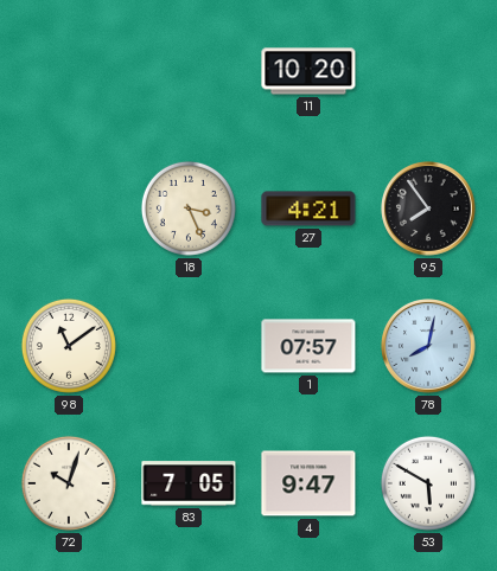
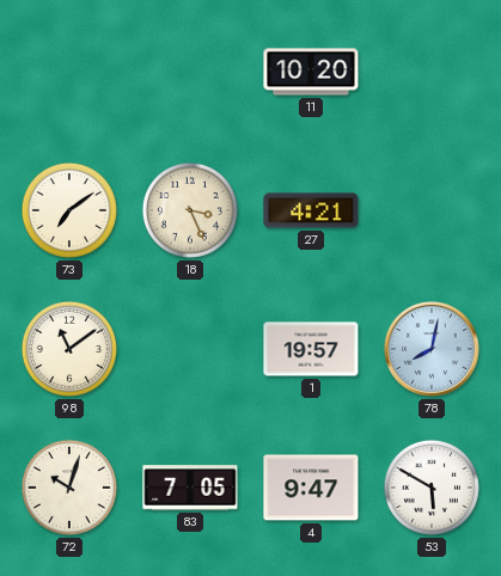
73: none -> 7:09 (69, 210)
95: 7:54 -> none (428, 208)
1: 07:57 -> 19:57 (311, 349)
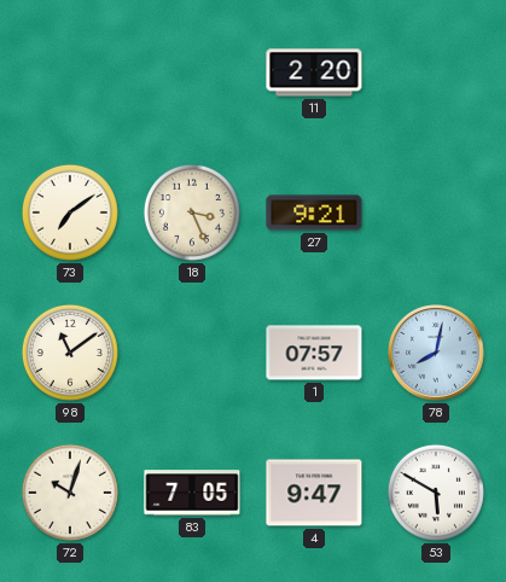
11: 10:20 -> 2:20 (314, 72)
27: 4:21 -> 9:21 (314, 213)
1: 19:57 -> 07:57 (314, 353)
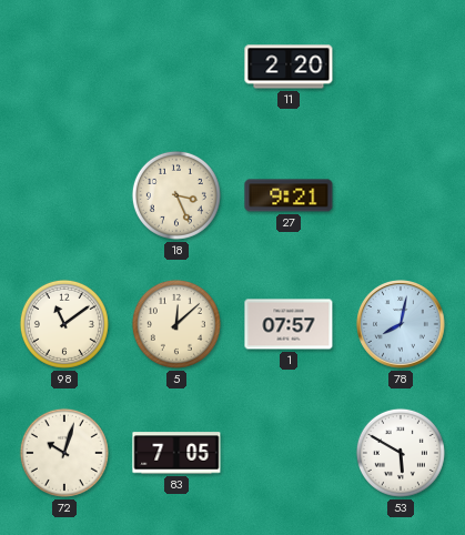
73: 7:09 -> none (70, 213)
5: none -> 12:08 (176, 324)
4: 9:47 -> none (314, 493)
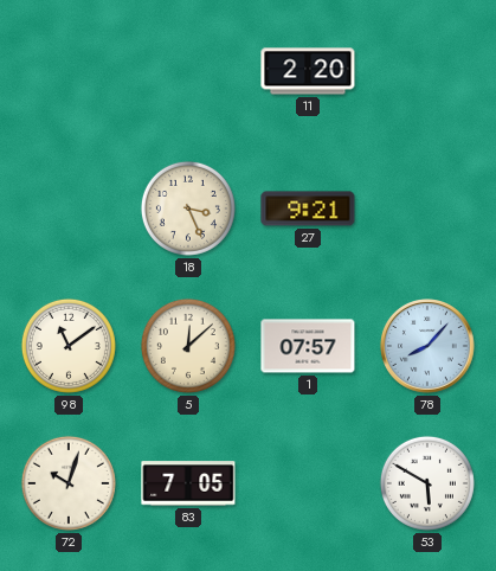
78: 8:02 -> 8:07 (427, 346)
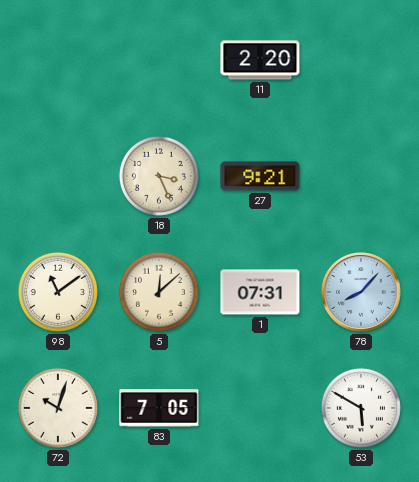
1: 07:57 -> 07:31 (260, 292)
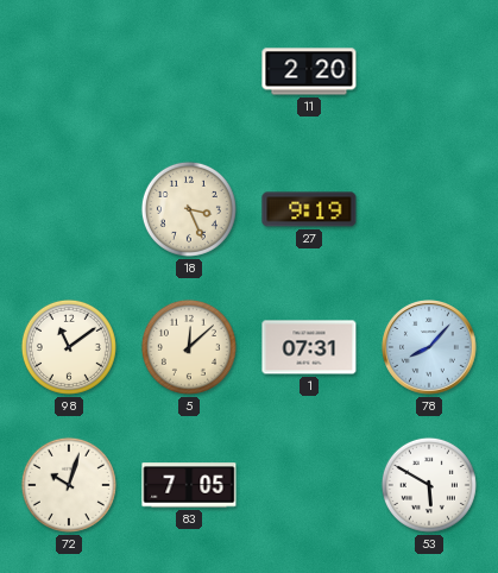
27: 9:21 -> 9:19 (309, 209)
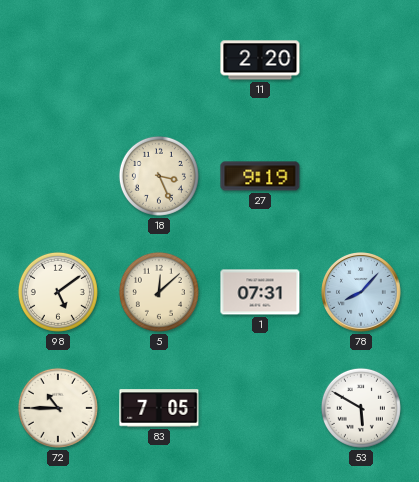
98: 11:09 -> 5:09 (58, 292)
72: 10:03 -> 10:45 (58, 408)
